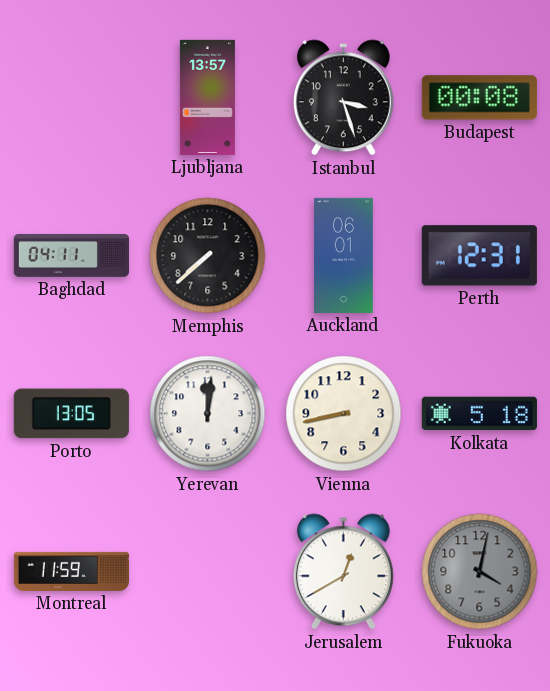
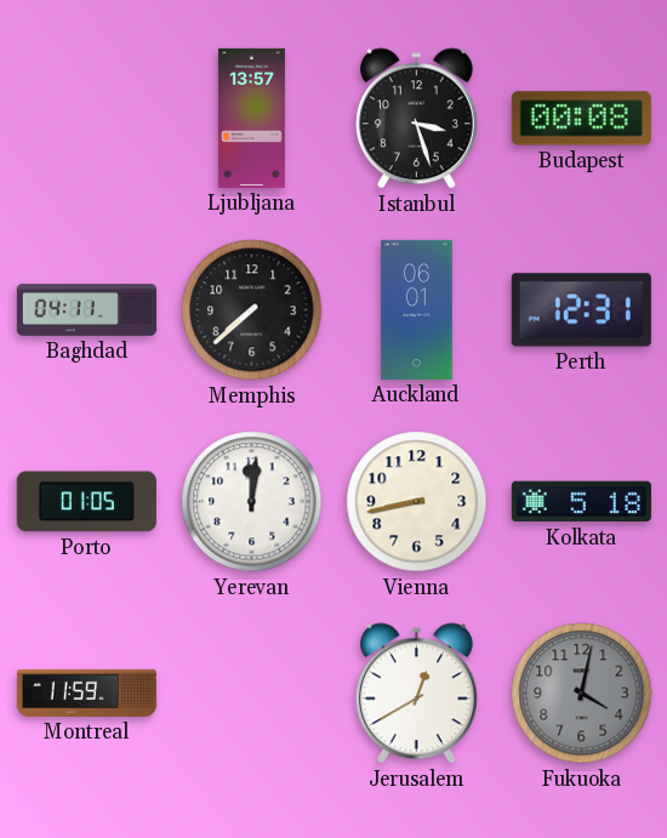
Porto: 13:05 -> 01:05 (86, 502)
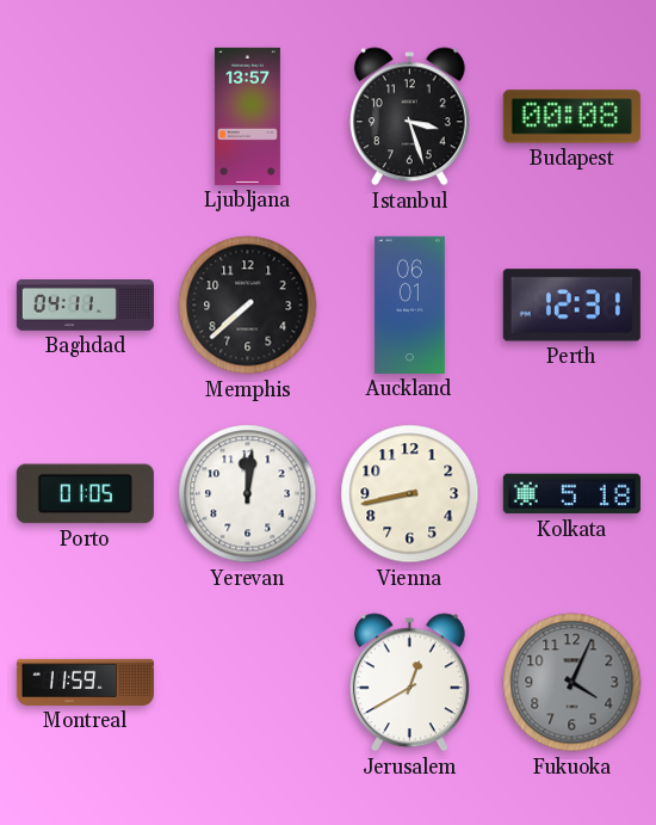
Fukuoka: 4:02 -> 4:04 (573, 683)
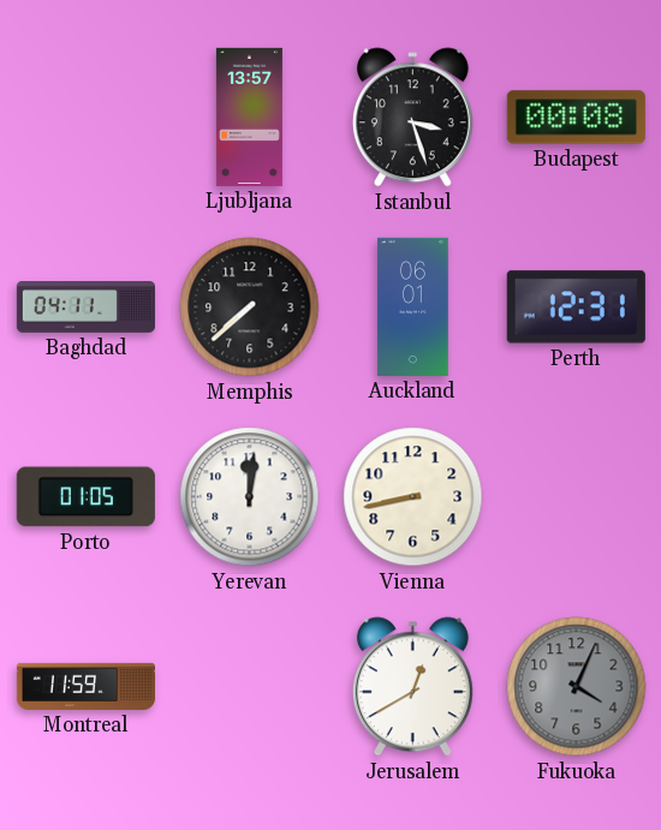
Kolkata: 5:18 -> none (571, 494)
